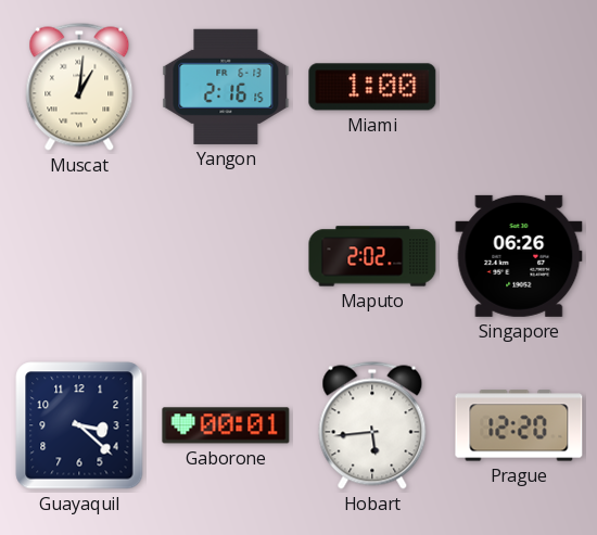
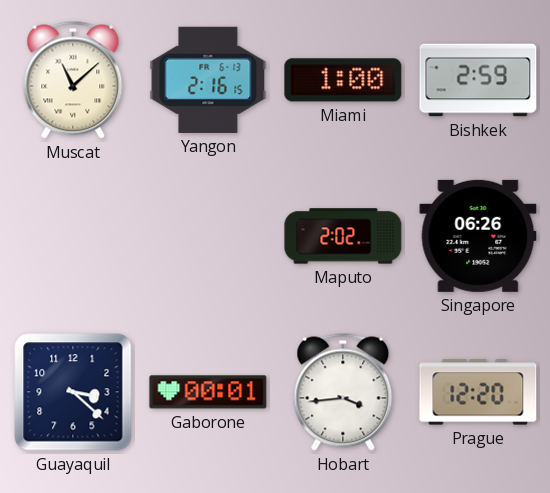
Muscat: 1:01 -> 11:08 (73, 80)
Bishkek: none -> 2:59 (478, 80)
Hobart: 5:44 -> 3:44 (343, 392)
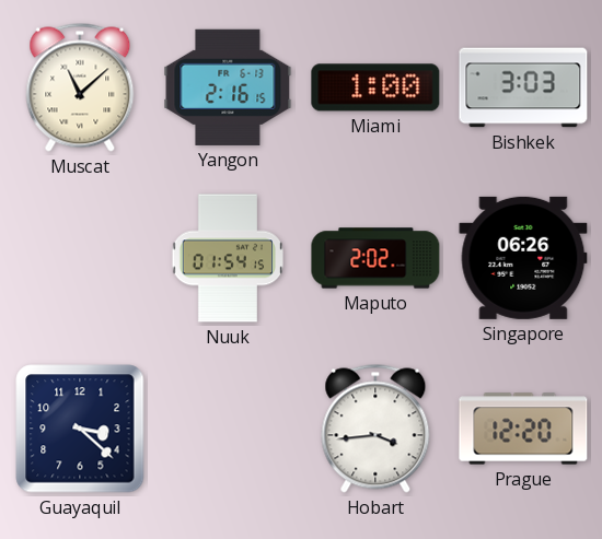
Bishkek: 2:59 -> 3:03 (523, 87)
Nuuk: none -> 01:54 (228, 258)
Gaborone: 00:01 -> none (208, 392)
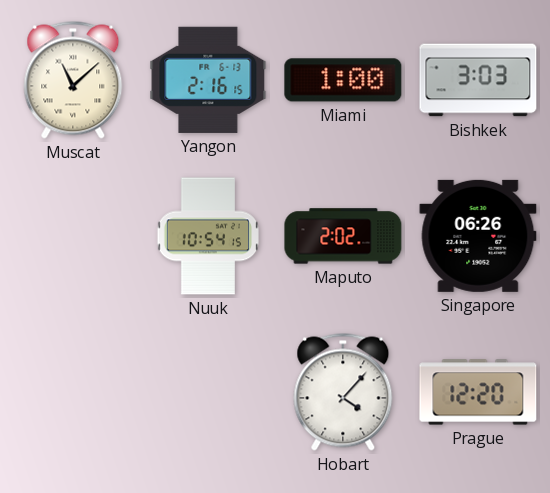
Nuuk: 01:54 -> 10:54 (208, 236)
Guayaquil: 3:22 -> none (80, 429)
Hobart: 3:44 -> 4:07 (343, 392)
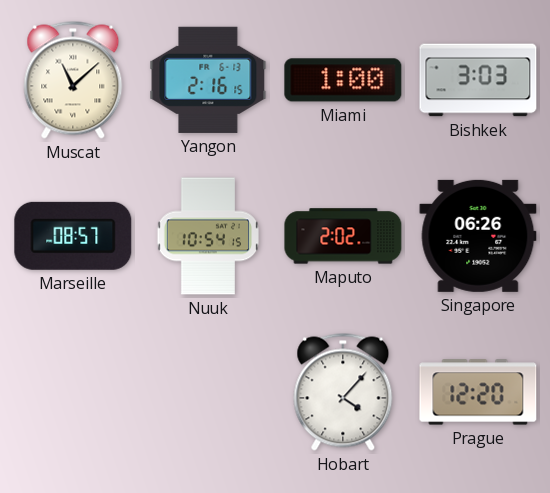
Marseille: none -> 08:57 (73, 236)
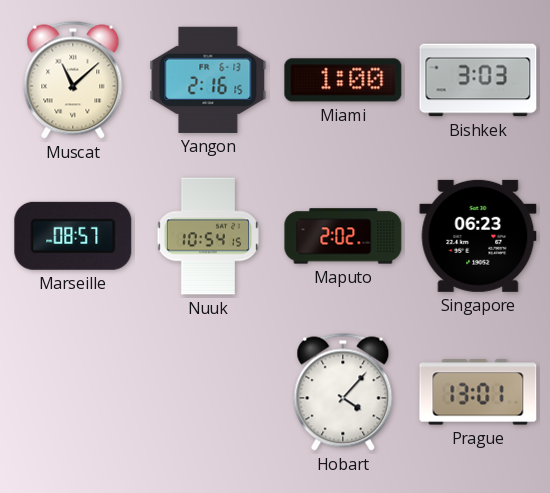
Singapore: 06:26 -> 06:23 (478, 236)
Prague: 12:20 -> 13:01 (478, 392)
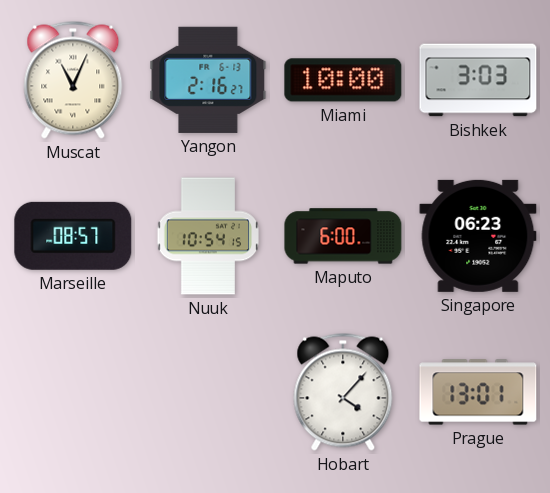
Muscat: 11:08 -> 11:04 (73, 80)
Yangon: 2:16:15 -> 2:16:27 (208, 80)
Miami: 1:00 -> 10:00 (343, 80)
Maputo: 2:02 -> 6:00 (343, 236)
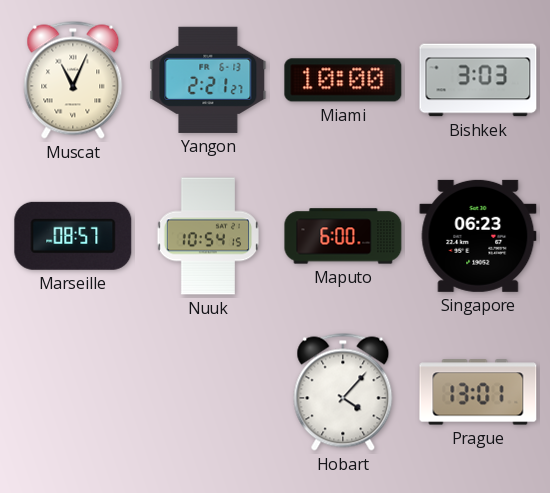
Yangon: 2:16 -> 2:21 (208, 80)
